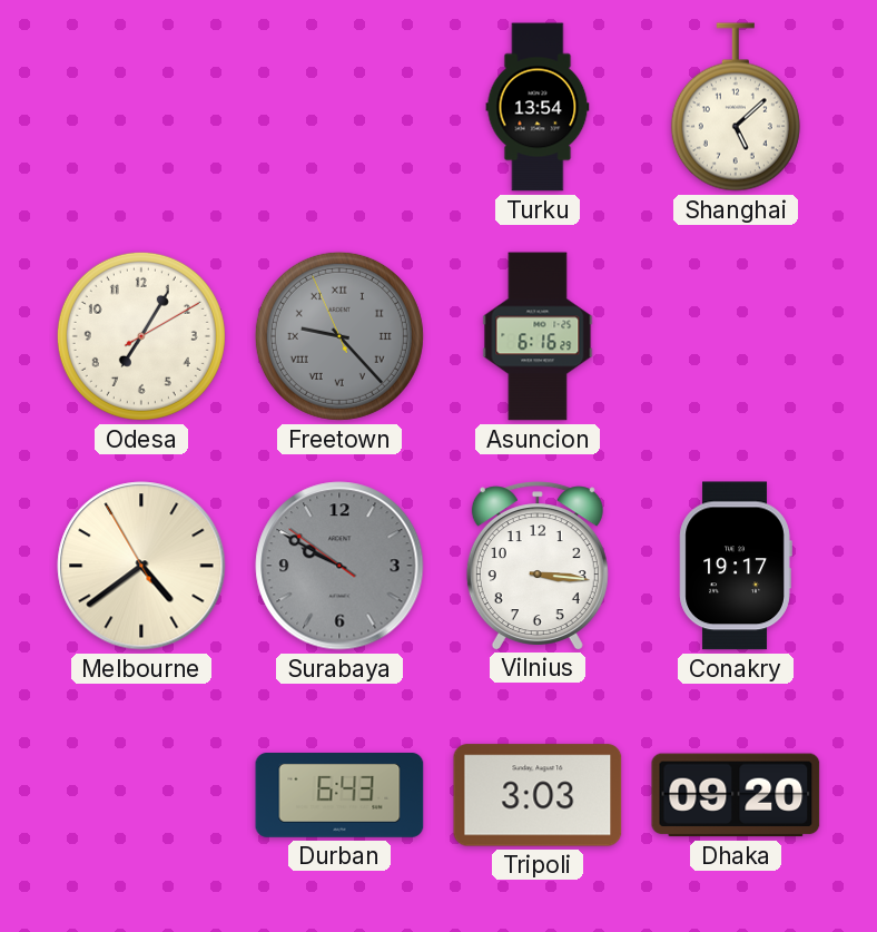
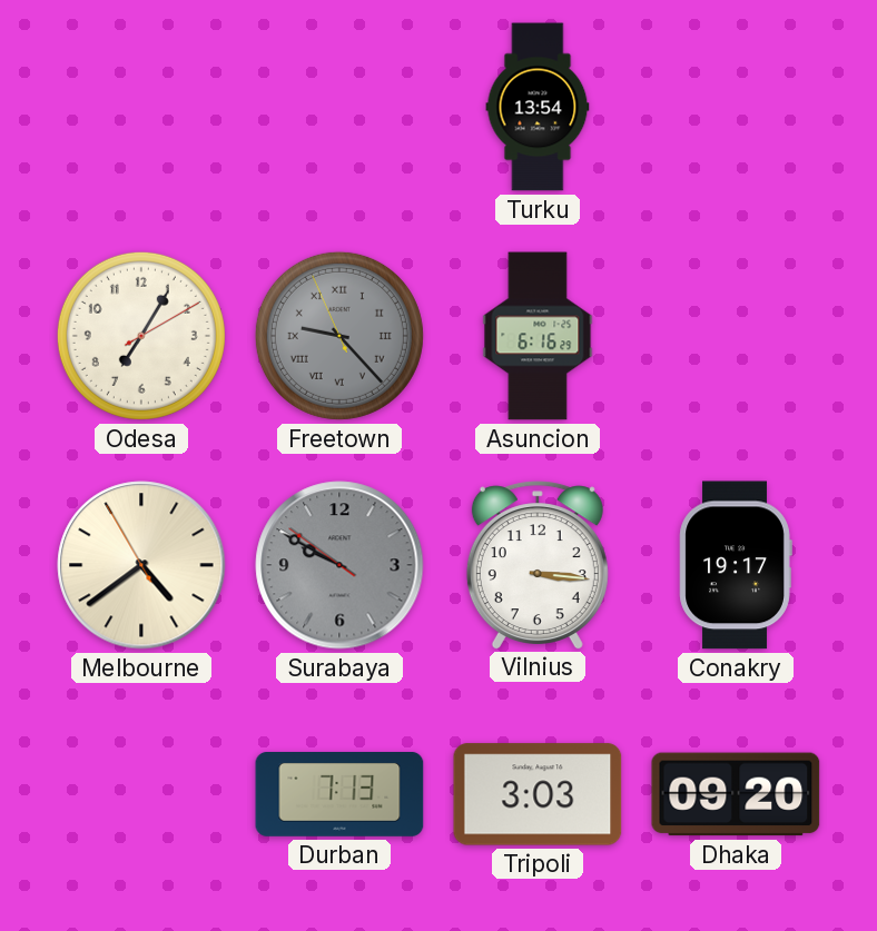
Shanghai: 5:08 -> none (736, 107)
Durban: 6:43 -> 7:13 (339, 795)
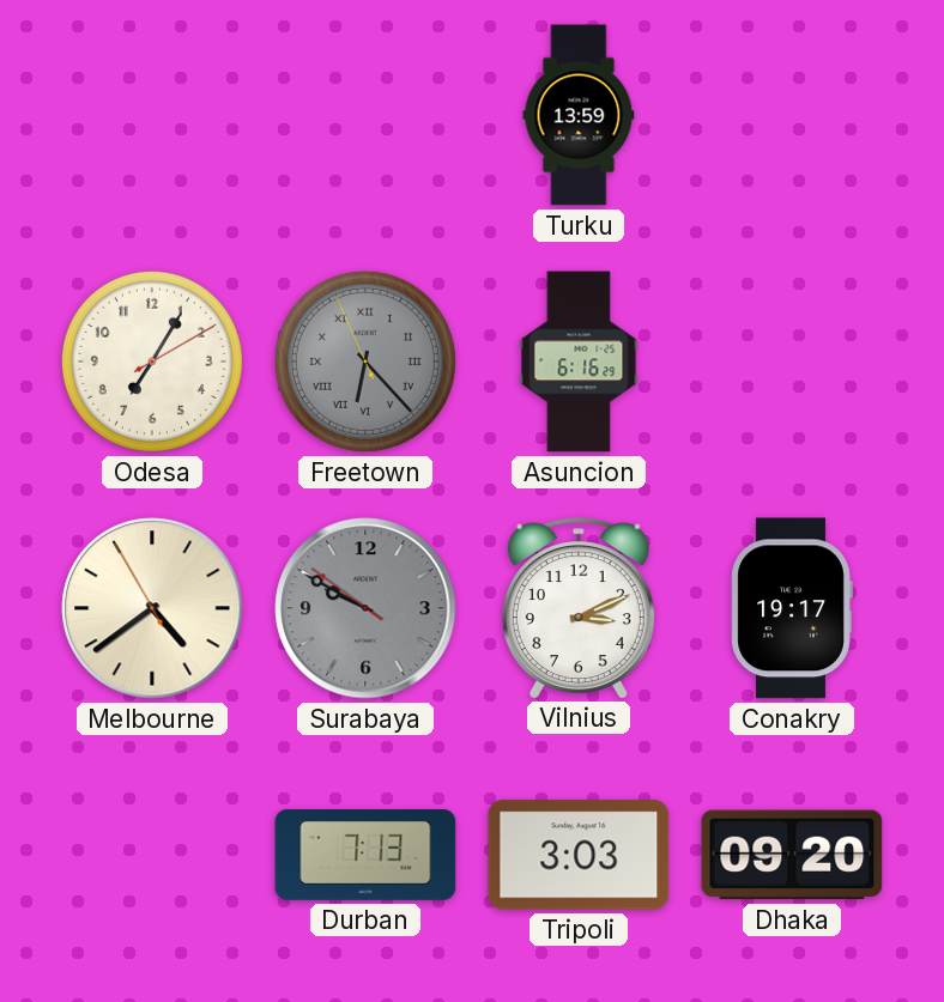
Turku: 13:54 -> 13:59 (579, 115)
Freetown: 9:22 -> 6:22 (365, 362)
Vilnius: 3:16 -> 3:11 (579, 608)
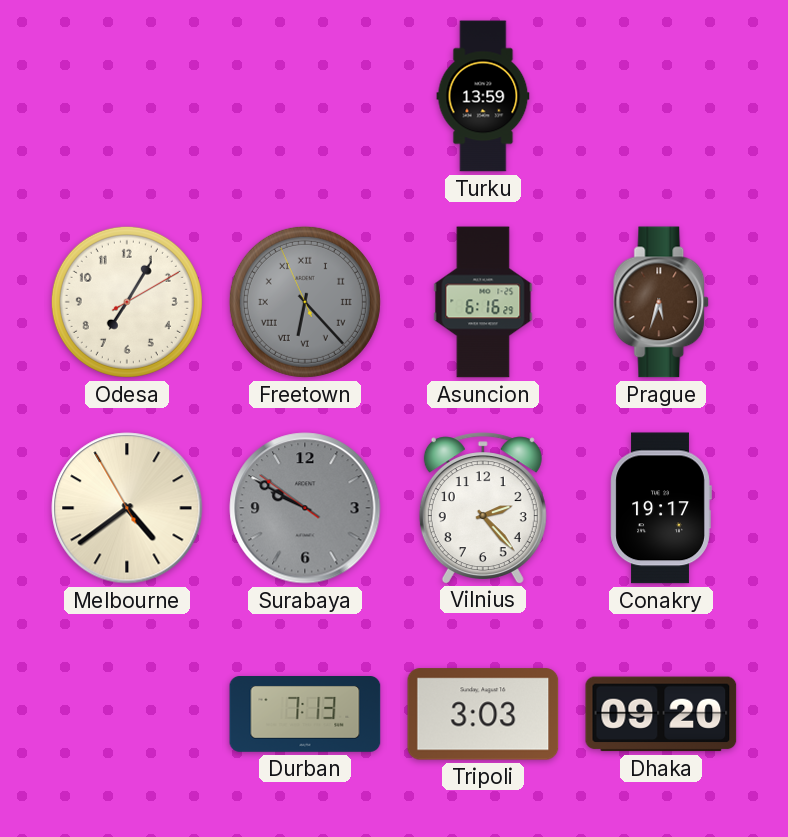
Prague: none -> 5:33 (662, 302)
Vilnius: 3:11 -> 2:23 (483, 508)
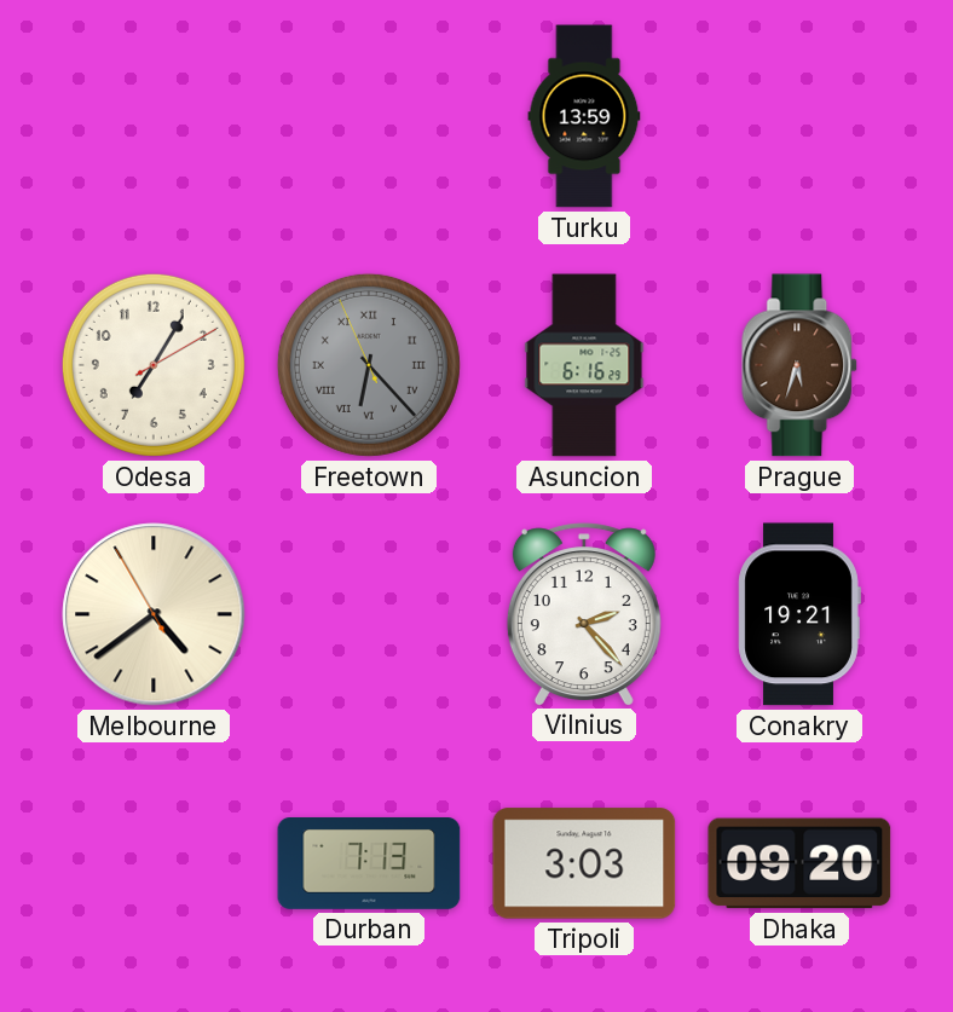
Surabaya: 9:49 -> none (305, 508)
Conakry: 19:17 -> 19:21 (799, 614)
